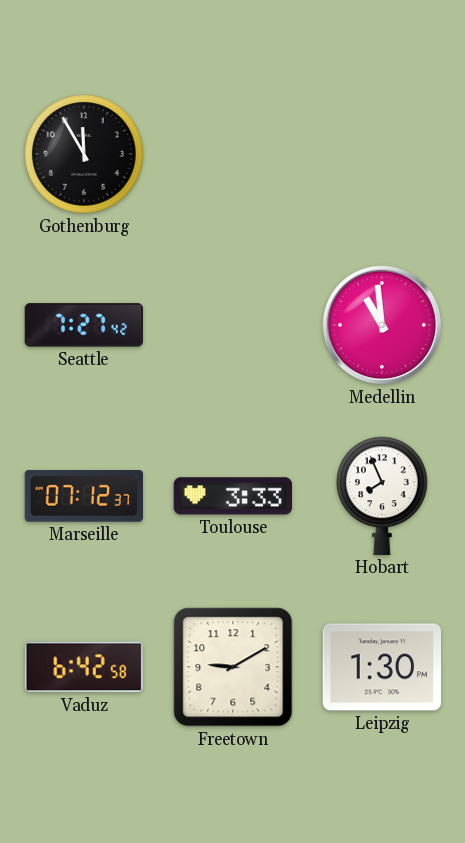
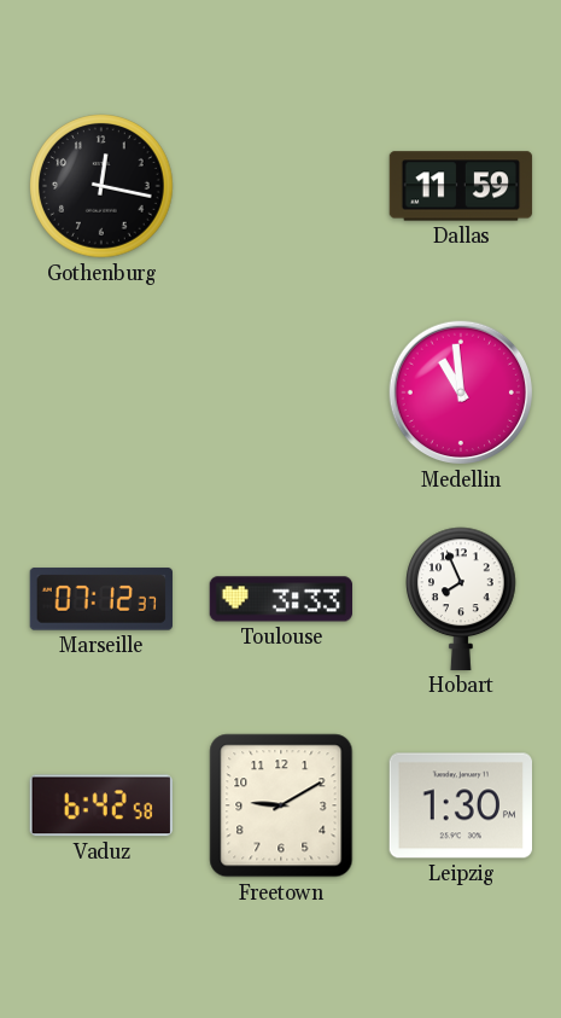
Gothenburg: 11:55 -> 12:17 (101, 186)
Dallas: none -> 11:59 (461, 186)
Seattle: 7:27 -> none (84, 325)
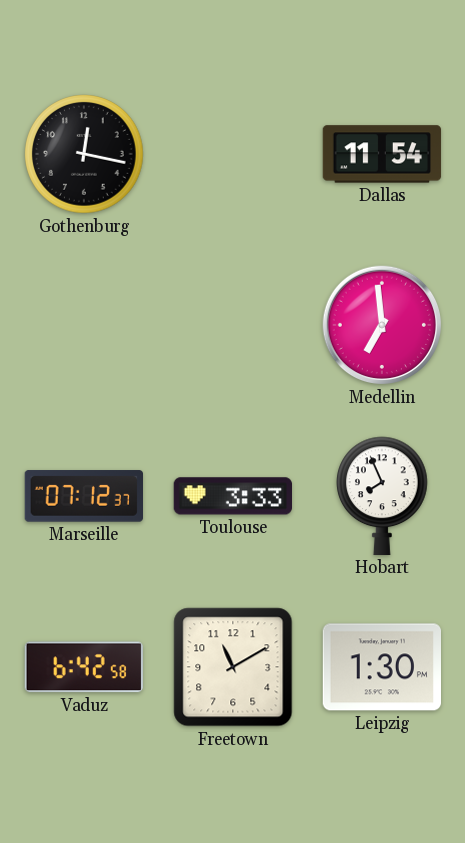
Dallas: 11:59 -> 11:54 (382, 154)
Medellin: 10:59 -> 6:59 (382, 325)
Freetown: 9:10 -> 11:10 (233, 667)
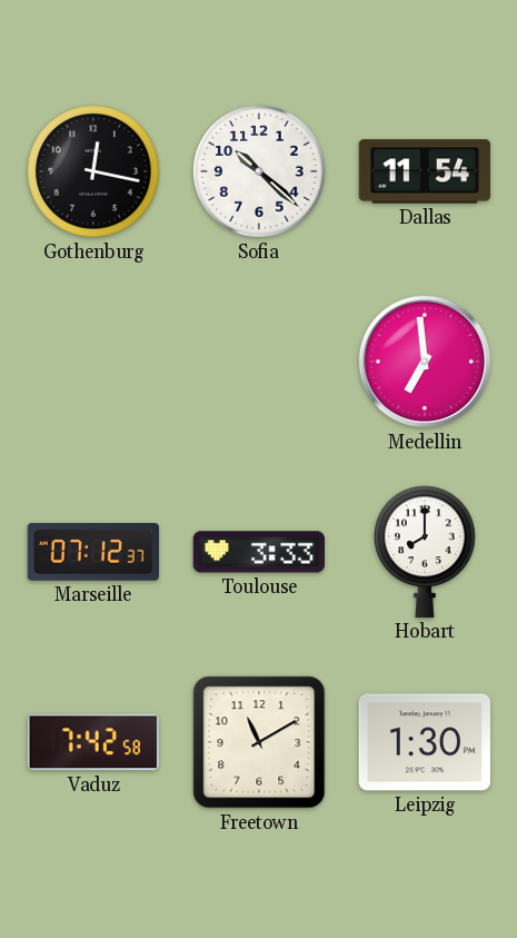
Sofia: none -> 10:22 (259, 171)
Hobart: 7:56 -> 8:00 (426, 552)
Vaduz: 6:42 -> 7:42 (93, 742)
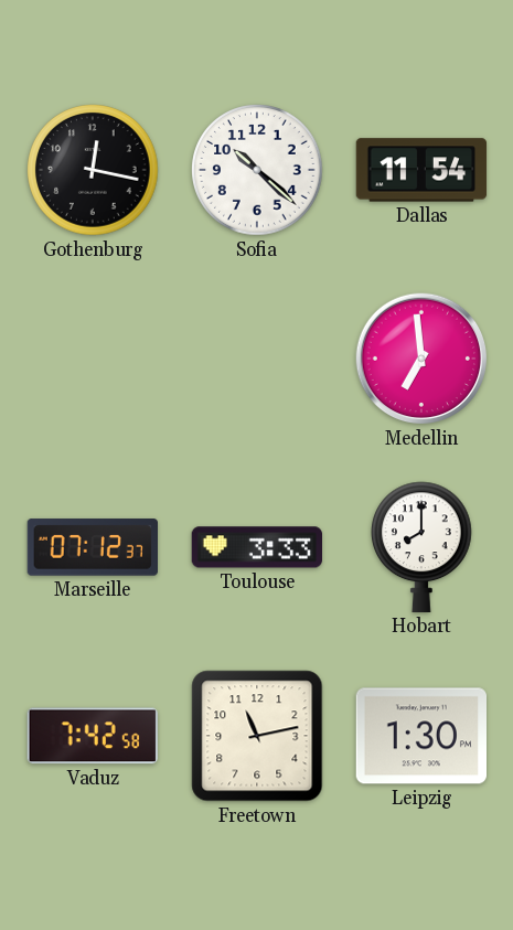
Freetown: 11:10 -> 11:13 (257, 736)
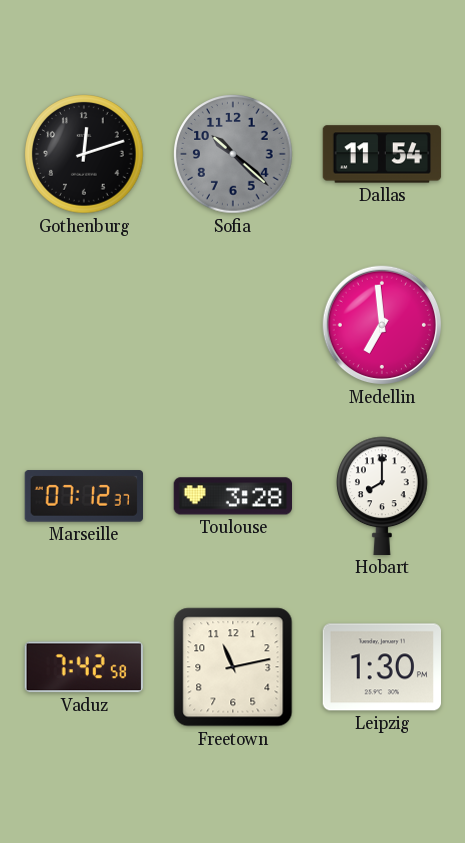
Gothenburg: 12:17 -> 12:12 (84, 154)
Sofia dial: white -> grey (233, 154)
Toulouse: 3:33 -> 3:28 (232, 496)
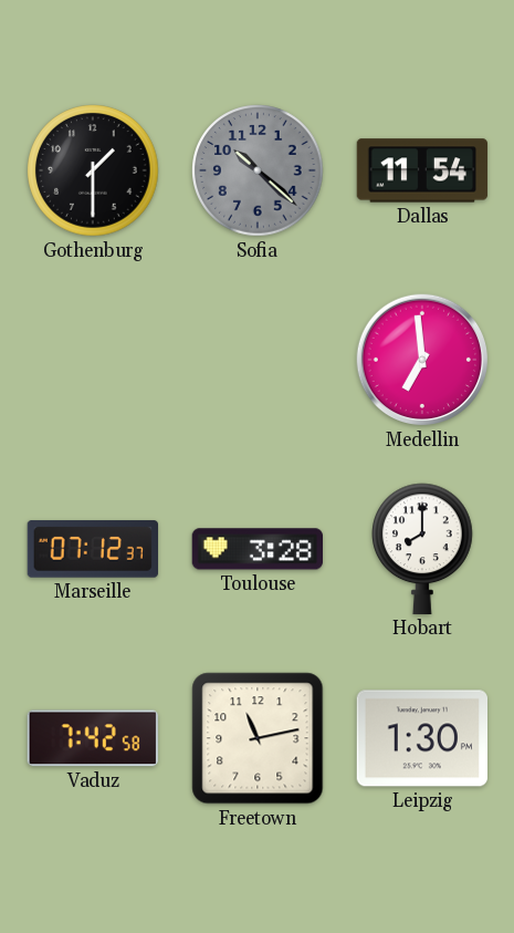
Gothenburg: 12:12 -> 1:30 (93, 170)
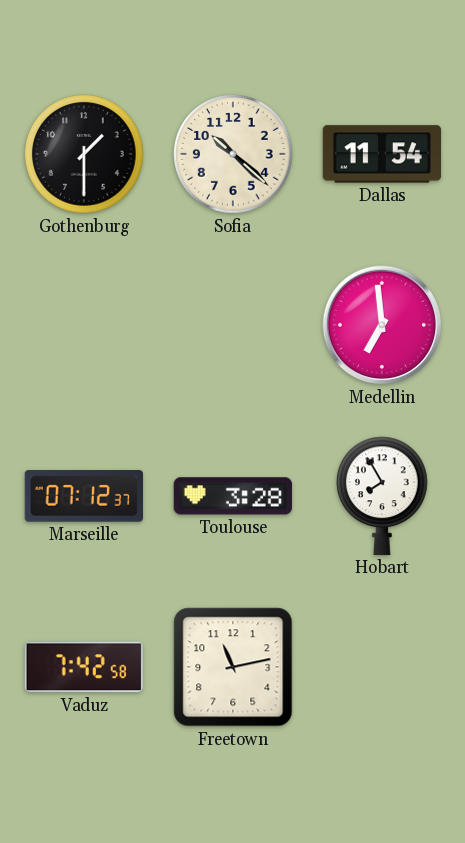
Sofia dial: grey -> cream (233, 154)
Hobart: 8:00 -> 7:55 (383, 496)
Leipzig: 1:30 -> none (421, 738)
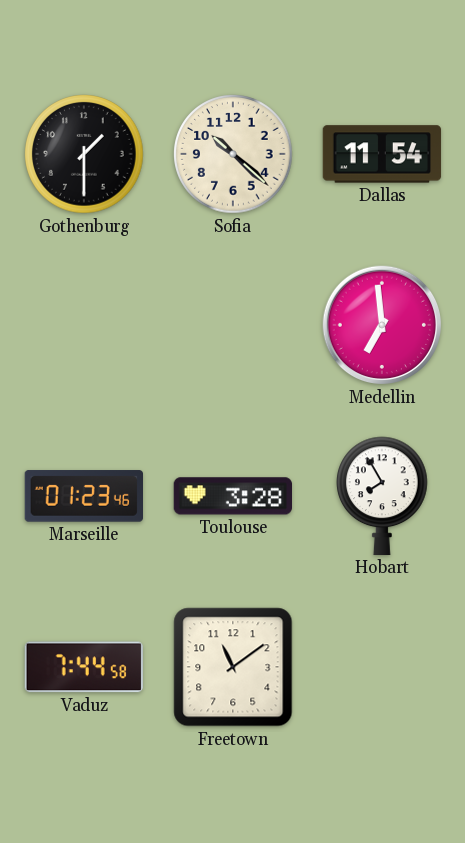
Marseille: 07:12 -> 01:23 (83, 496)
Vaduz: 7:42 -> 7:44 (84, 667)
Freetown: 11:13 -> 11:09 (233, 667)
